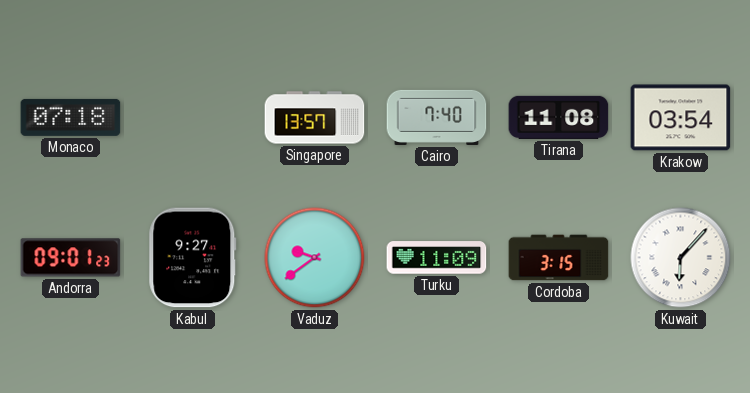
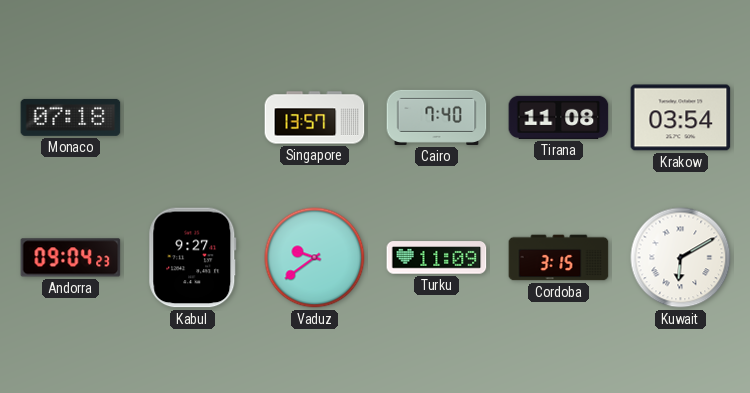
Andorra: 09:01 -> 09:04 (71, 258)
Kuwait: 6:07 -> 6:10 (681, 258)
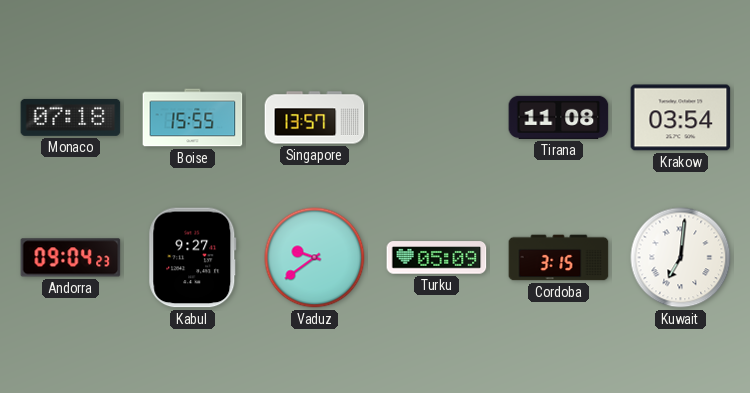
Boise: none -> 15:55 (193, 118)
Cairo: 7:40 -> none (437, 117)
Turku: 11:09 -> 05:09 (437, 258)
Kuwait: 6:10 -> 7:01 (681, 258)
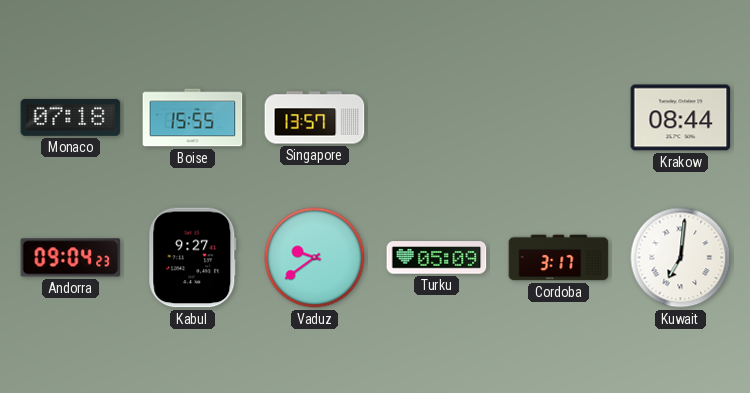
Tirana: 11:08 -> none (559, 117)
Krakow: 03:54 -> 08:44 (681, 118)
Cordoba: 3:15 -> 3:17 (559, 258)
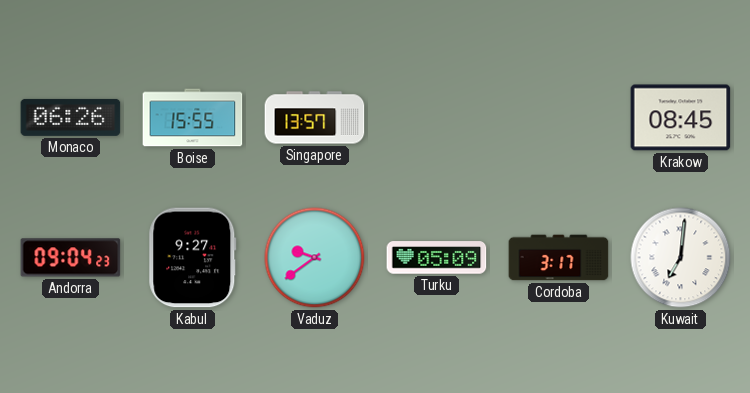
Monaco: 07:18 -> 06:26 (71, 117)
Krakow: 08:44 -> 08:45 (681, 118)
